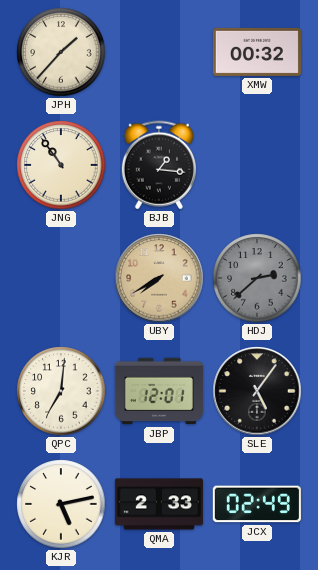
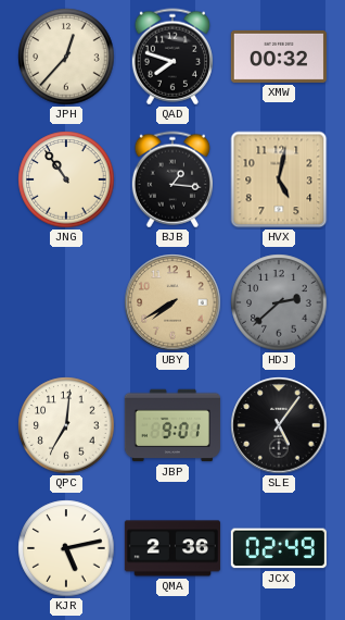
JPH: 1:37 -> 12:37 (66, 57)
QAD: none -> 7:48 (173, 57)
HVX: none -> 5:02 (279, 179)
JBP: 12:01 -> 9:01 (173, 425)
QMA: 2:33 -> 2:36 (173, 548)
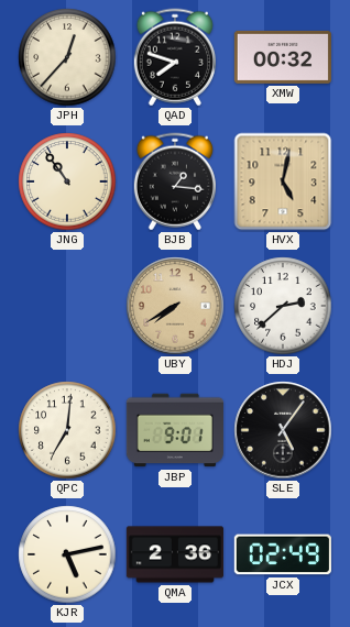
HDJ dial: grey -> white (283, 306)
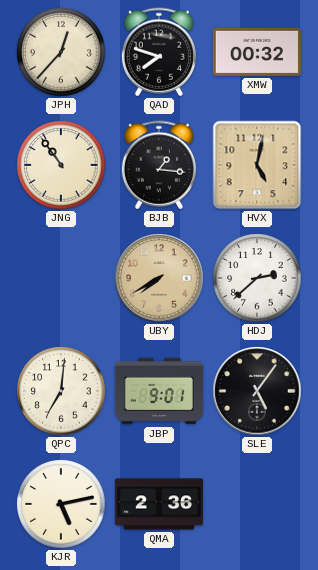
JCX: 02:49 -> none (283, 554)
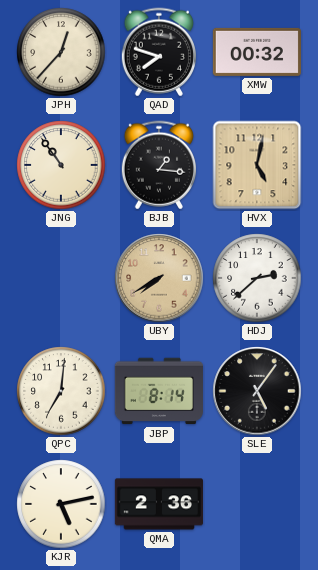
JBP: 9:01 -> 8:14 (159, 391)
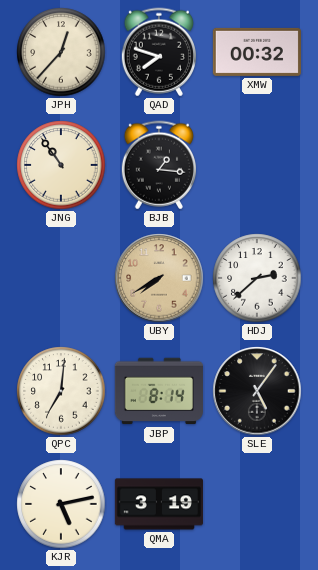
HVX: 5:02 -> none (257, 165)
QMA: 2:36 -> 3:19 (159, 504)
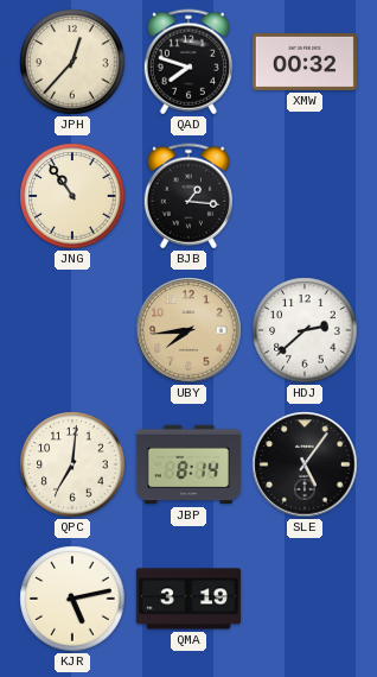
UBY: 7:40 -> 7:44 (188, 330)
